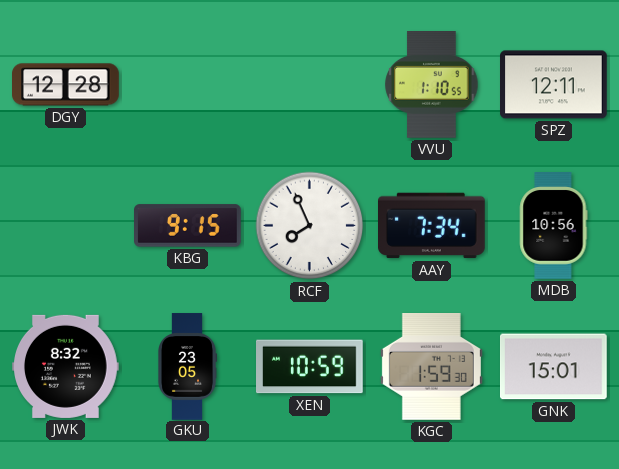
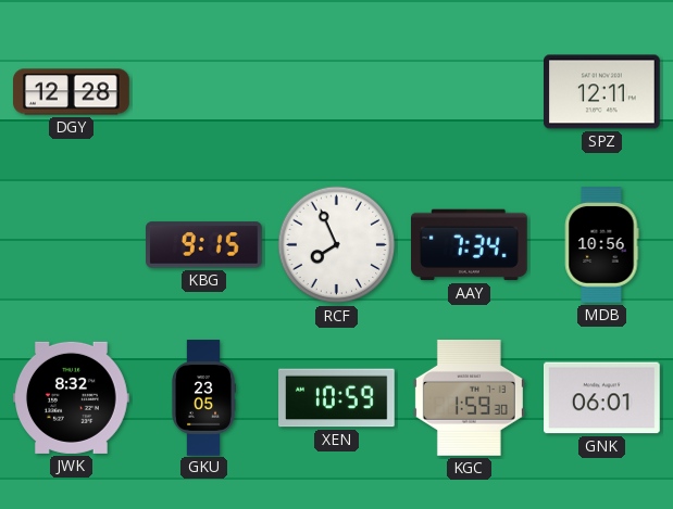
VVU: 1:10 -> none (432, 85)
GNK: 15:01 -> 06:01 (602, 398)
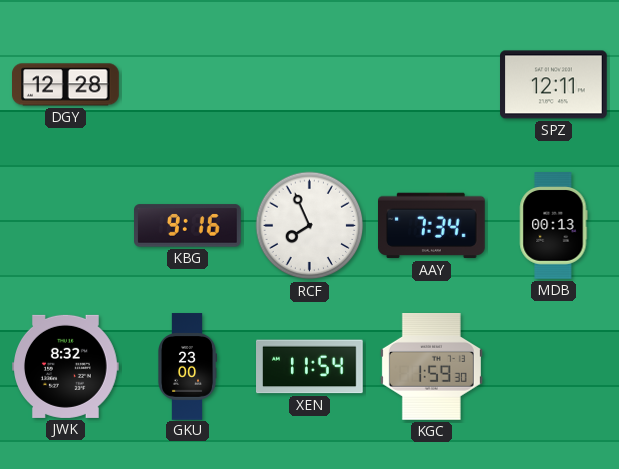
KBG: 9:15 -> 9:16 (188, 226)
MDB: 10:56 -> 00:13 (553, 226)
GKU: 23:05 -> 23:00 (187, 367)
XEN: 10:59 -> 11:54 (310, 367)
GNK: 06:01 -> none (602, 398)
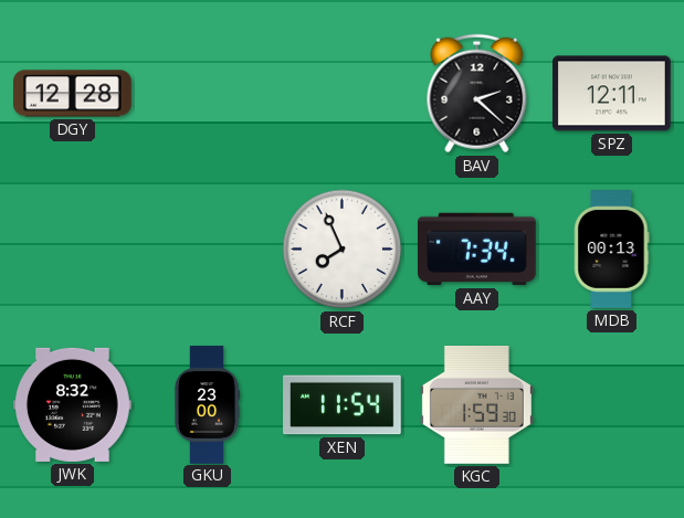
BAV: none -> 2:22 (477, 94)
KBG: 9:16 -> none (188, 226)
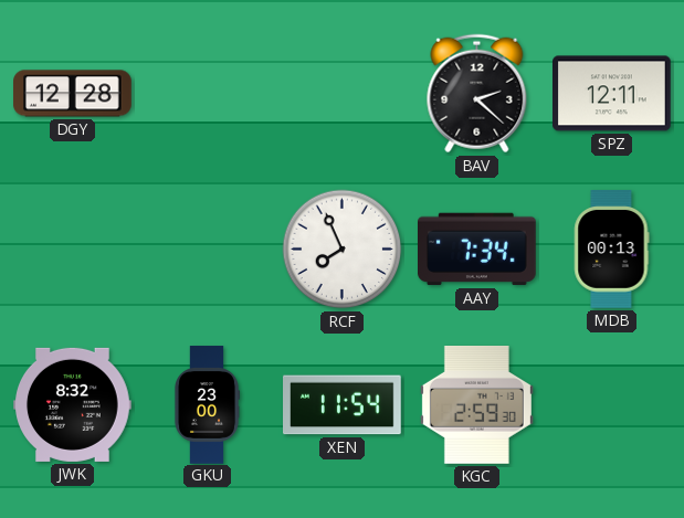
KGC: 1:59 -> 2:59 (476, 405)
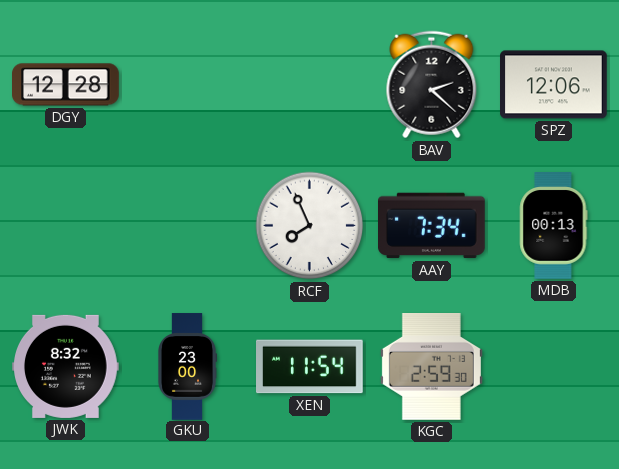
SPZ: 12:11 -> 12:06 (554, 85)
